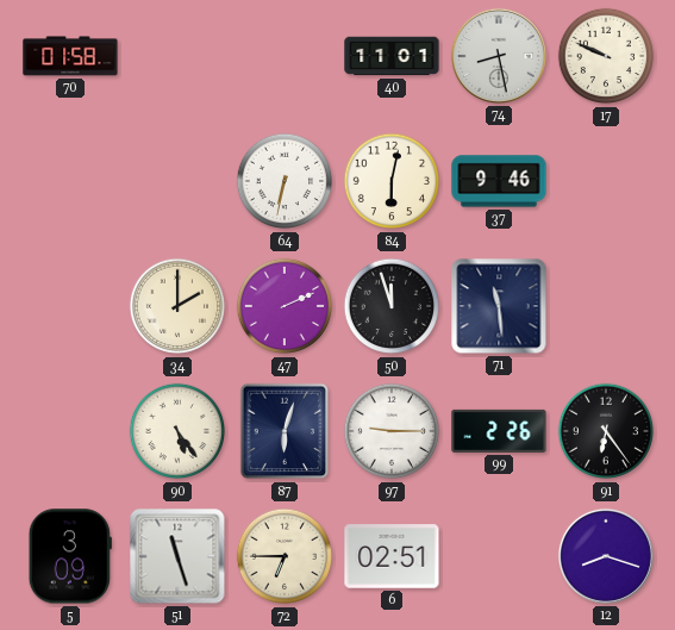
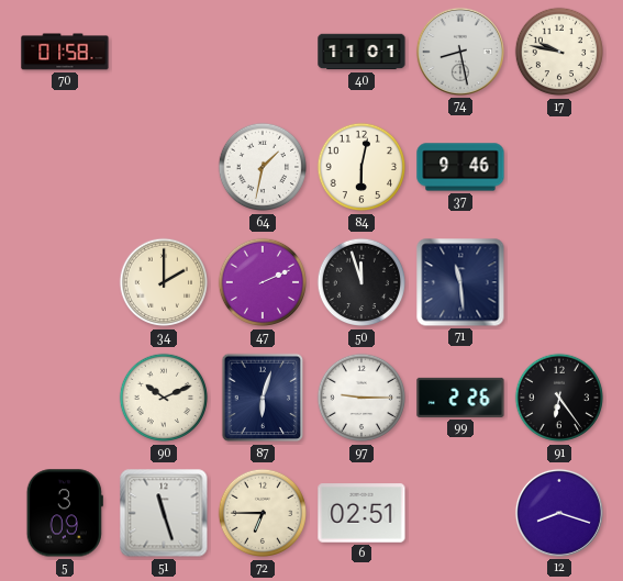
17: 9:49 -> 9:47 (559, 52)
64: 6:32 -> 1:32 (263, 167)
90: 5:24 -> 10:11 (164, 398)
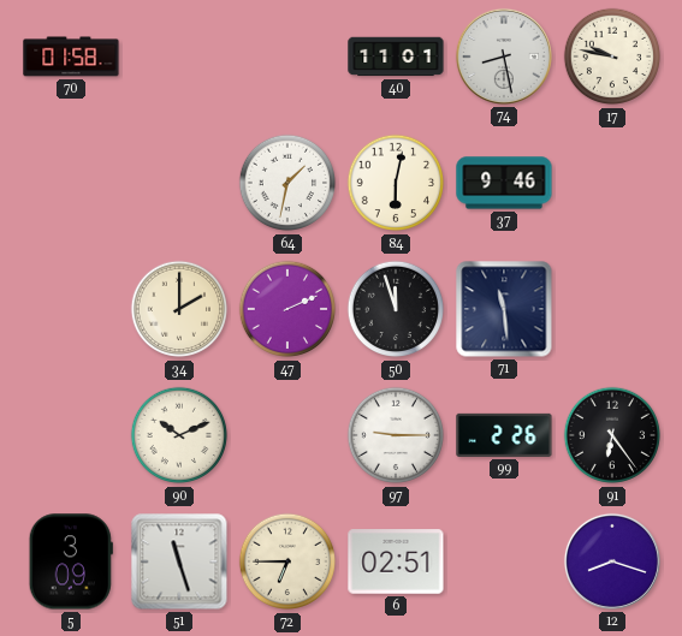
87: 6:03 -> none (263, 398)
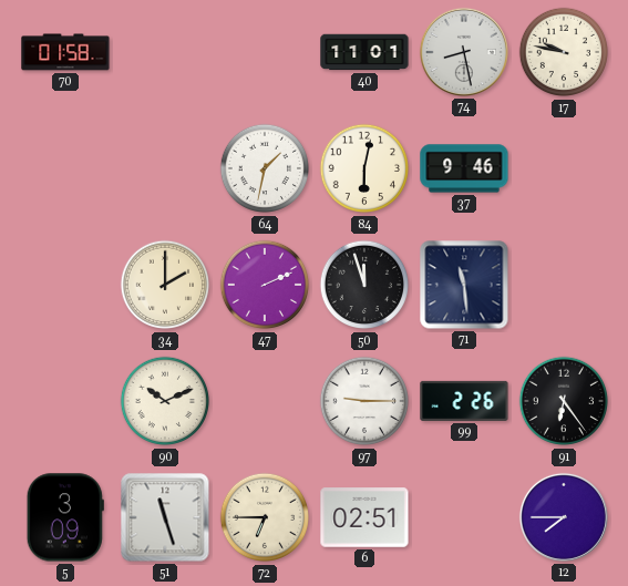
12: 8:18 -> 7:45 (564, 517)
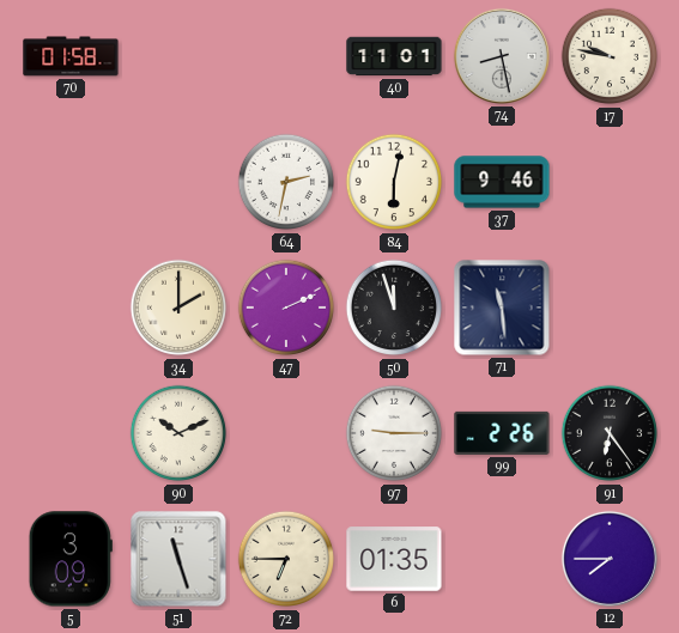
64: 1:32 -> 2:32 (286, 182)
6: 02:51 -> 01:35 (394, 559)
